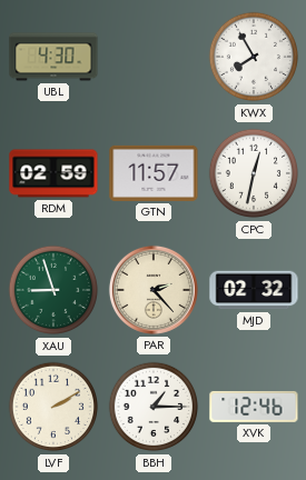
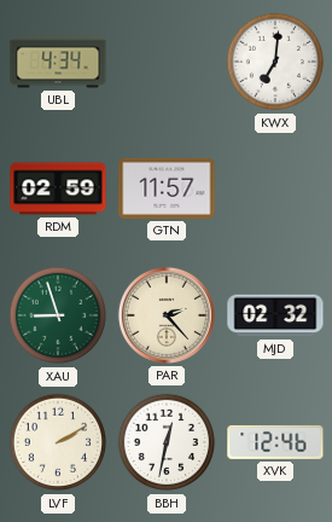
UBL: 4:30 -> 4:34 (58, 62)
KWX: 7:55 -> 7:01 (275, 62)
CPC: 12:32 -> none (254, 173)
BBH: 1:15 -> 12:32 (167, 442)
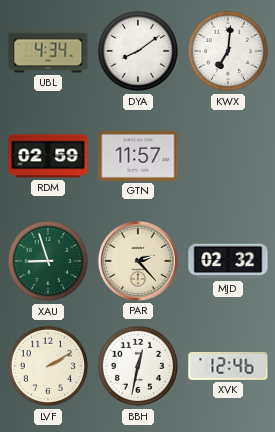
DYA: none -> 8:09 (138, 51)
